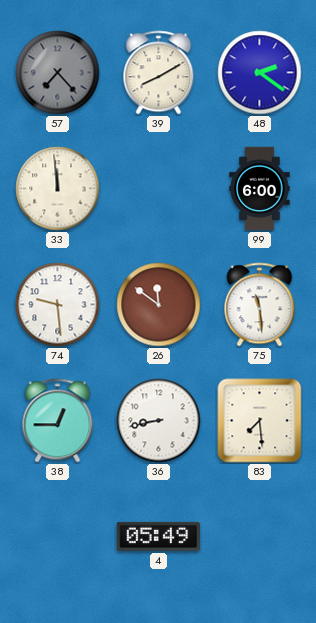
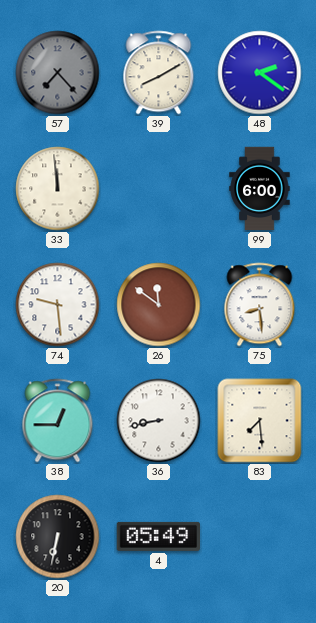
75: 11:29 -> 8:29 (260, 305)
20: none -> 6:32 (58, 537)
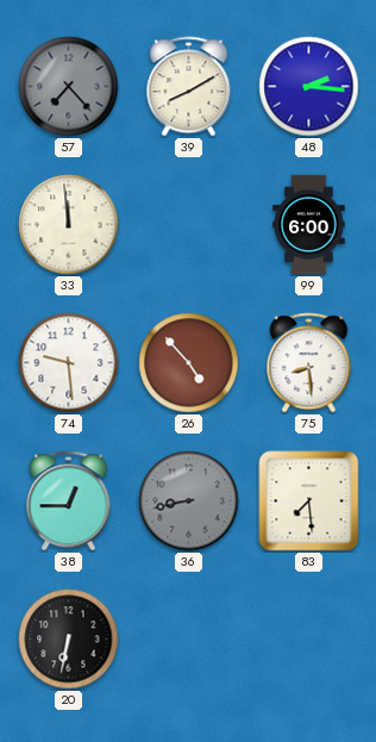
48: 2:21 -> 2:16 (309, 87)
26: 11:51 -> 4:53 (189, 363)
36 dial: white -> grey (189, 501)
4: 05:49 -> none (158, 536)
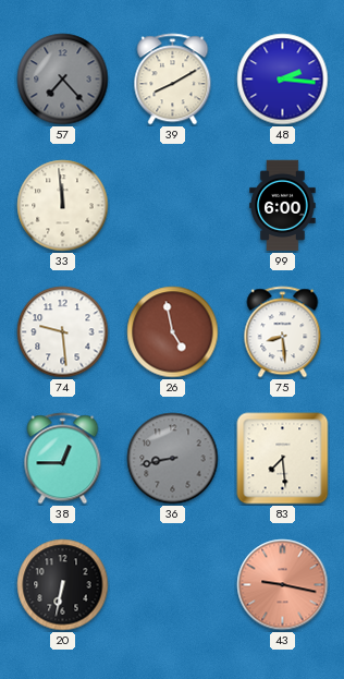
26: 4:53 -> 4:58 (173, 332)
43: none -> 9:17 (283, 585)
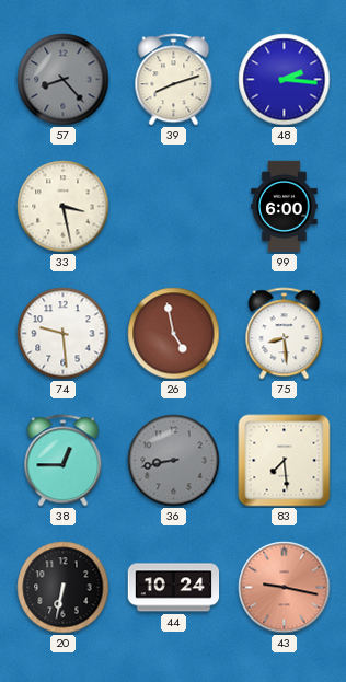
57: 7:23 -> 8:23 (64, 80)
39: 8:10 -> 8:12 (174, 80)
33: 11:59 -> 3:28 (64, 207)
44: none -> 10:24 (174, 588)
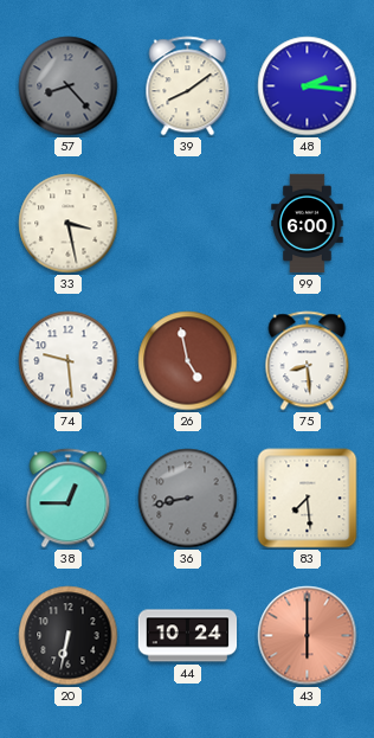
39: 8:12 -> 8:09 (188, 86)
43: 9:17 -> 6:00 (308, 636)
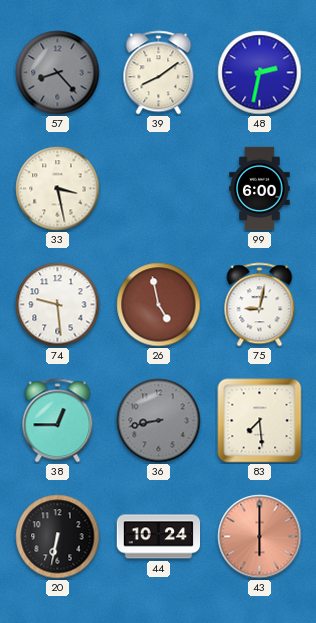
48: 2:16 -> 2:32 (260, 73)
75: 8:29 -> 9:02 (260, 305)
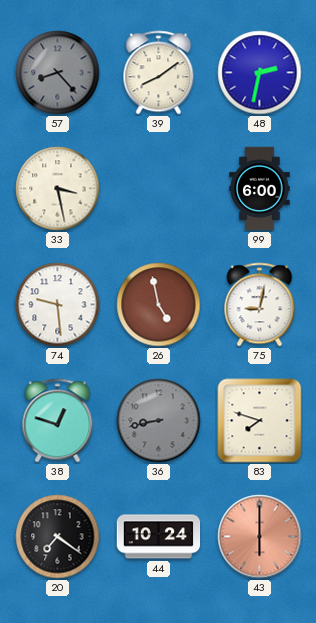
38: 12:45 -> 12:48 (58, 421)
83: 7:29 -> 7:48 (260, 421)
20: 6:32 -> 7:21 (58, 537)
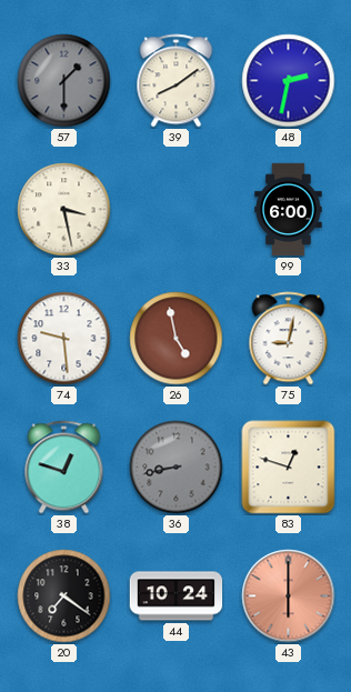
57: 8:23 -> 1:30 (64, 81)
83: 7:48 -> 12:48 (289, 468)
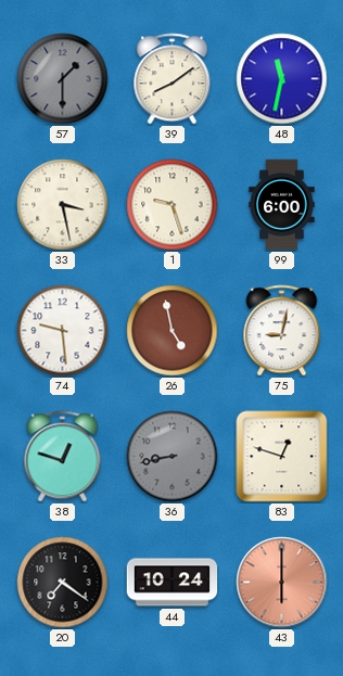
48: 2:32 -> 11:32 (282, 79)
1: none -> 9:27 (173, 205)
